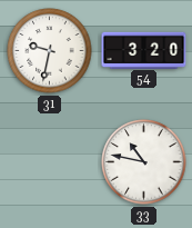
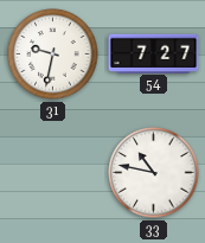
54: 3:20 -> 7:27 (154, 53)
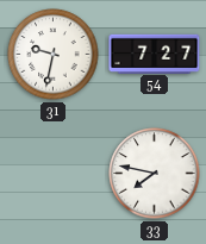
33: 10:47 -> 7:47 (155, 174)
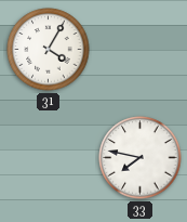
31: 9:32 -> 4:05 (49, 50)
54: 7:27 -> none (155, 54)
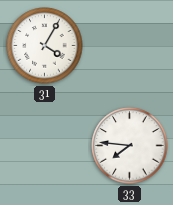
33: 7:47 -> 7:46 (130, 146)
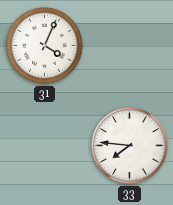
31: 4:05 -> 4:04 (45, 46)
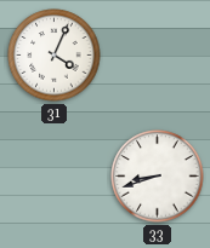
33: 7:46 -> 8:42 (158, 177)
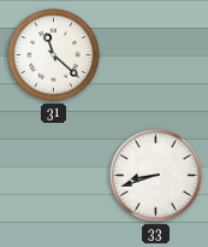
31: 4:04 -> 11:22 (54, 55)
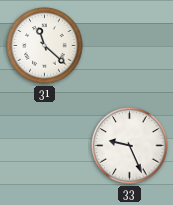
33: 8:42 -> 9:26 (130, 146)
